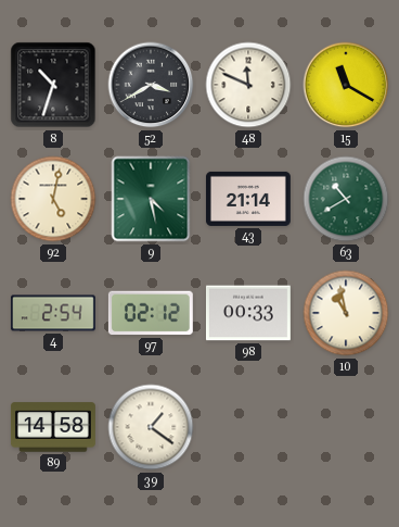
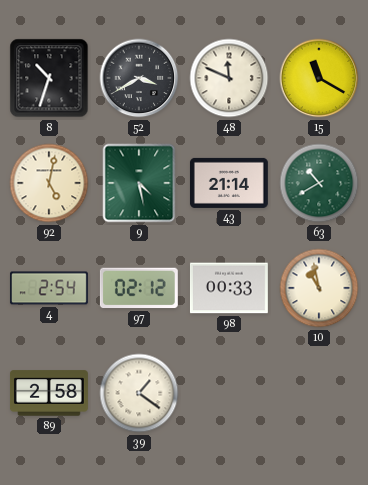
89: 14:58 -> 2:58 (49, 393)
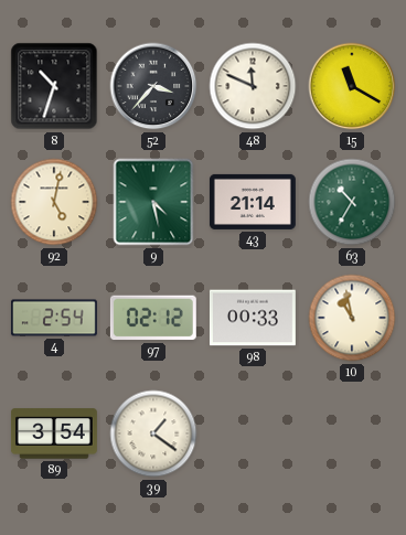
52: 3:40 -> 3:37 (153, 86)
63: 10:40 -> 10:35 (352, 202)
89: 2:58 -> 3:54 (54, 434)
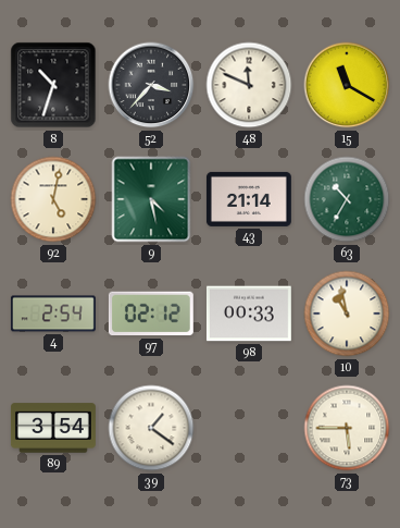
73: none -> 5:45 (347, 428)
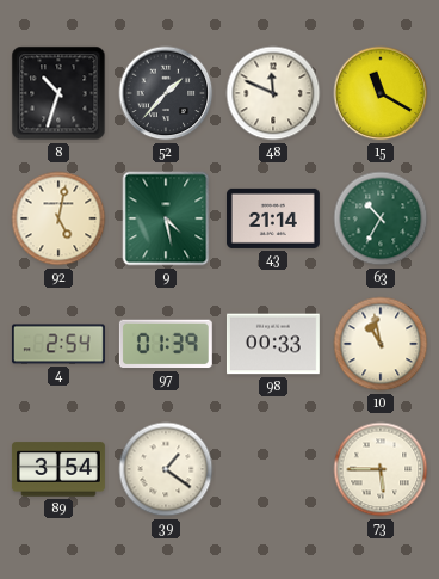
52: 3:37 -> 1:37 (166, 93)
97: 02:12 -> 01:39 (166, 344)
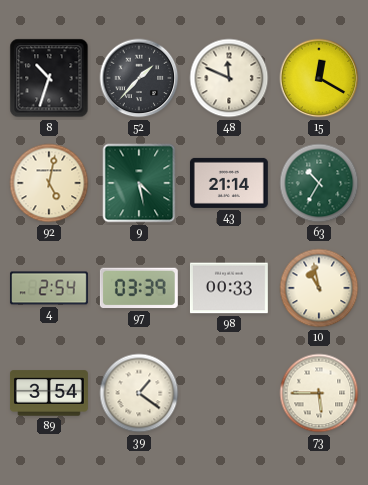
15: 11:20 -> 12:20 (319, 78)
97: 01:39 -> 03:39 (139, 288)
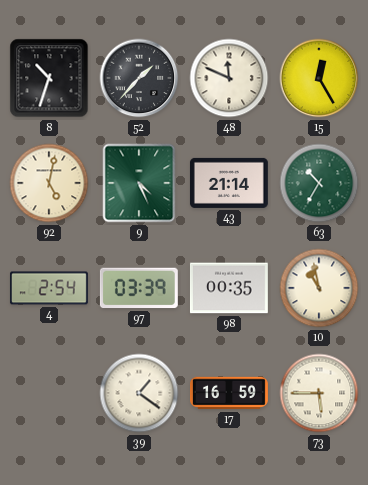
15: 12:20 -> 12:25 (319, 78)
9: 4:28 -> 4:26 (139, 183)
98: 00:33 -> 00:35 (229, 288)
89: 3:54 -> none (49, 393)
17: none -> 16:59 (230, 393)
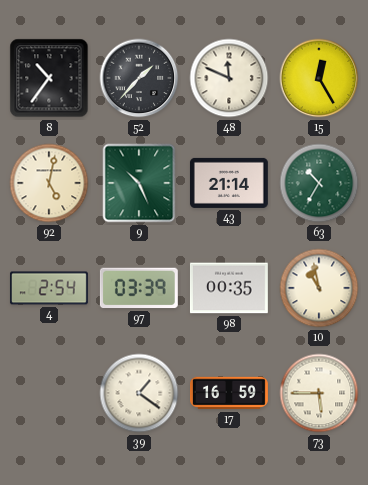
8: 10:33 -> 10:36 (49, 78)
9: 4:26 -> 10:26 (139, 183)
